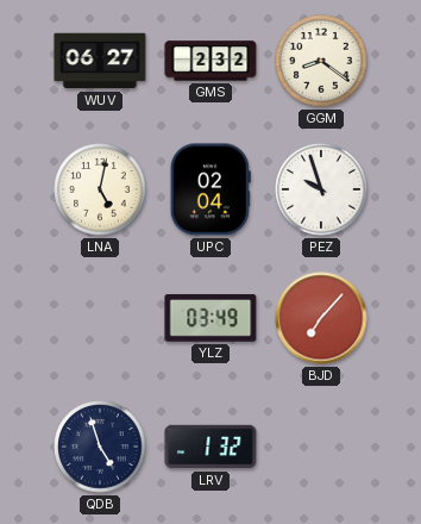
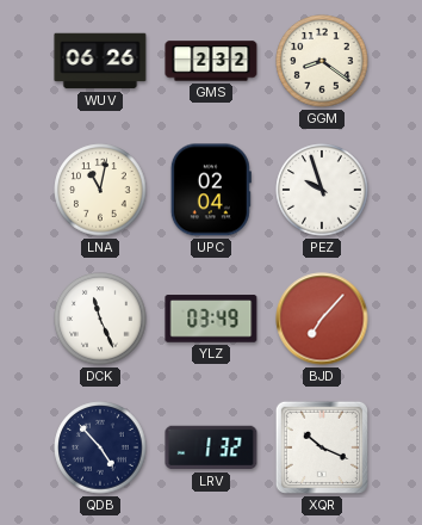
WUV: 06:27 -> 06:26 (100, 61)
LNA: 5:02 -> 11:02 (100, 190)
DCK: none -> 11:26 (100, 319)
QDB: 4:57 -> 4:53 (100, 447)
XQR: none -> 10:19 (322, 447)
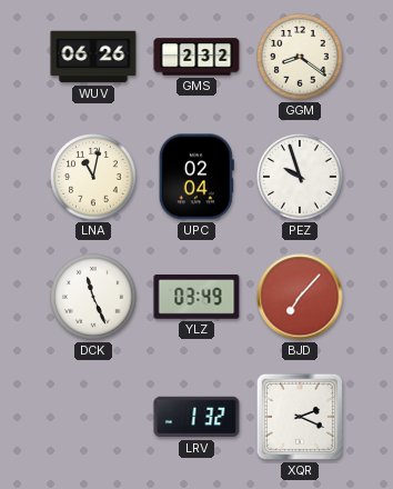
QDB: 4:53 -> none (100, 447)
XQR: 10:19 -> 2:19 (300, 417)
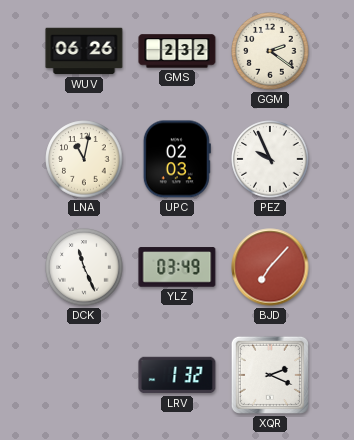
GGM: 8:21 -> 2:21 (270, 51)
UPC: 02:04 -> 02:03 (177, 159)
PEZ: 9:57 -> 9:56 (270, 159)
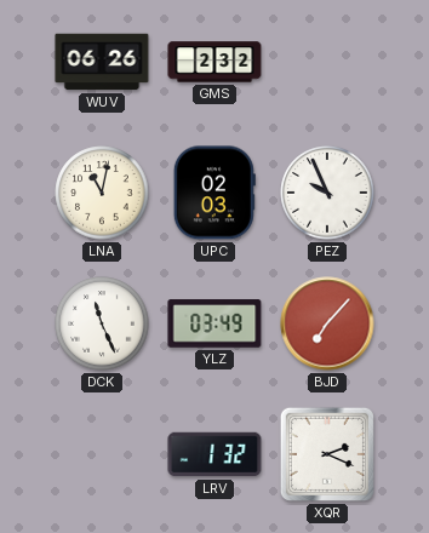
GGM: 2:21 -> none (270, 51)
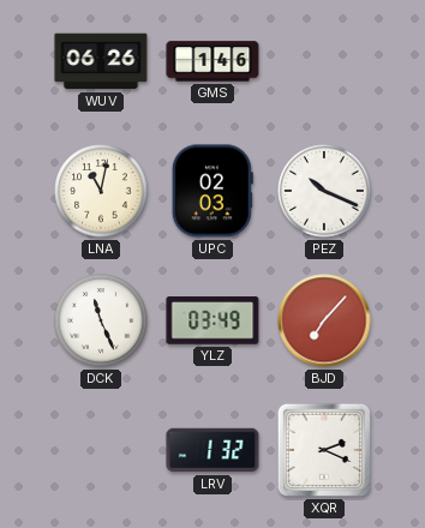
GMS: 2:32 -> 1:46 (212, 61)
PEZ: 9:56 -> 10:19 (324, 191)
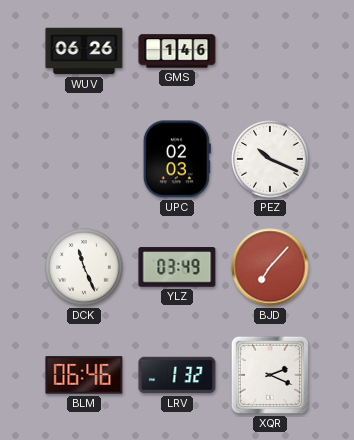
LNA: 11:02 -> none (101, 191)
BLM: none -> 06:46 (84, 375)
